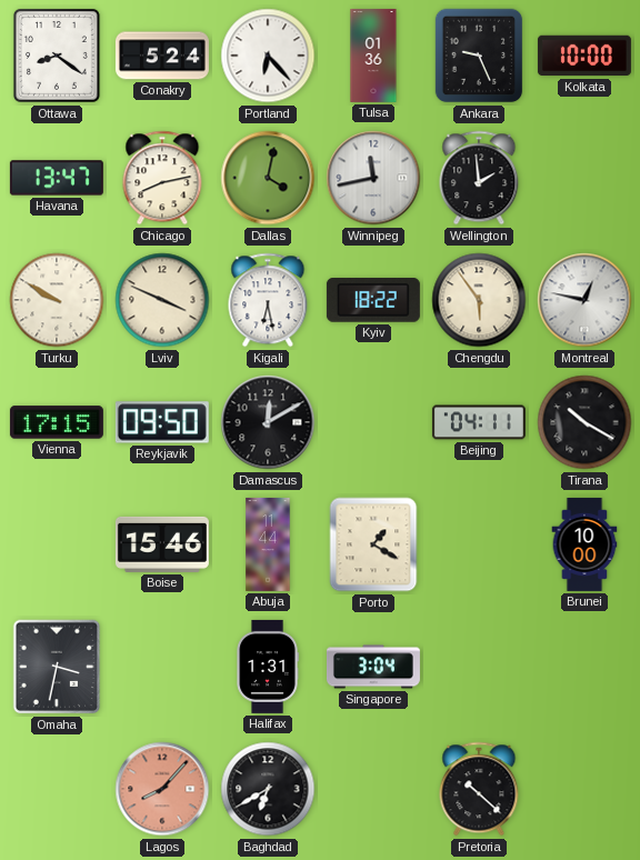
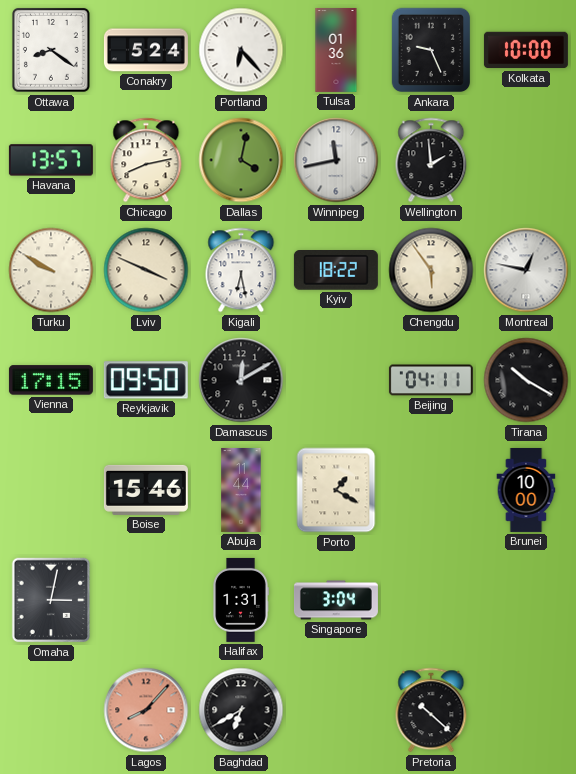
Havana: 13:47 -> 13:57 (51, 160)
Omaha: 3:32 -> 3:02 (51, 600)
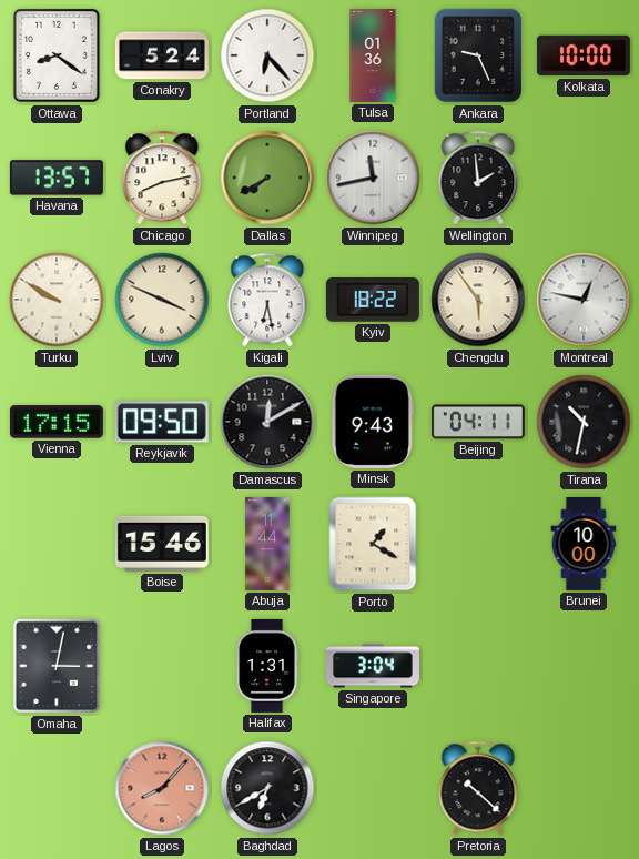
Dallas: 4:02 -> 7:40 (267, 178)
Minsk: none -> 9:43 (373, 422)
Tirana: 10:20 -> 10:32 (584, 422)
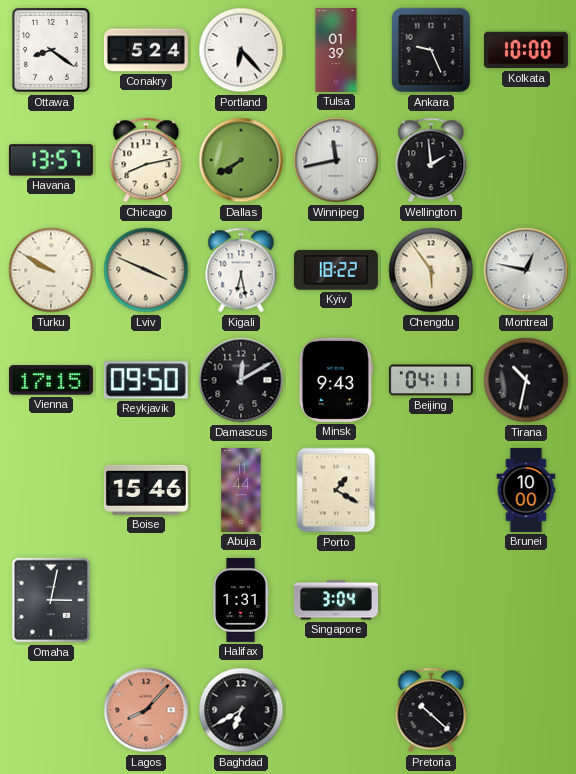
Tulsa: 01:36 -> 01:39 (336, 50)
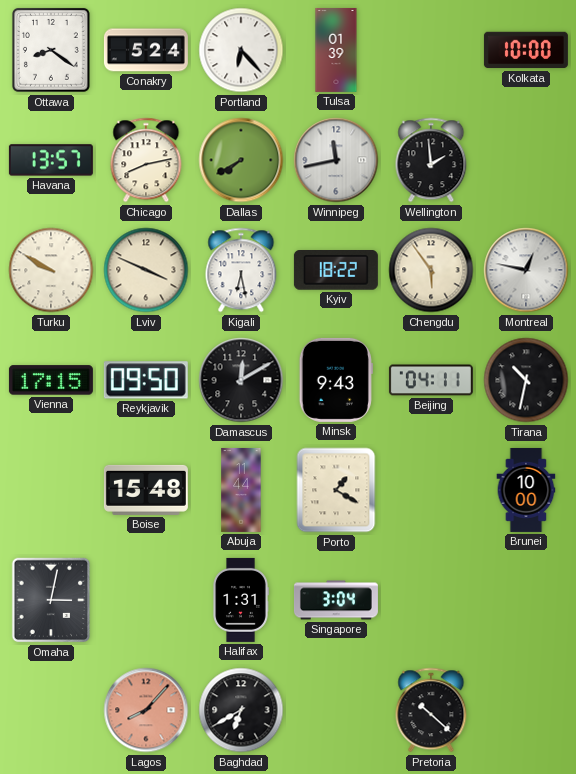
Ankara: 9:26 -> none (431, 50)
Boise: 15:46 -> 15:48 (146, 490)
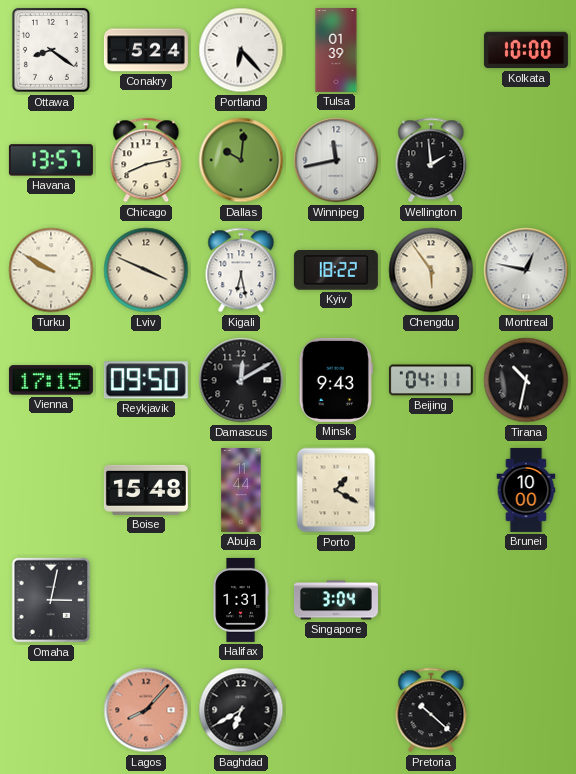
Dallas: 7:40 -> 10:01 (241, 160)
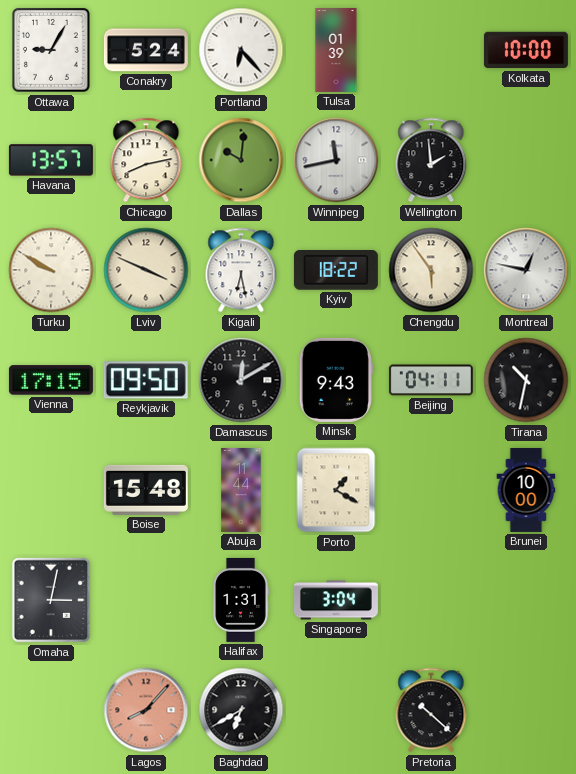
Ottawa: 8:21 -> 9:05 (51, 50)
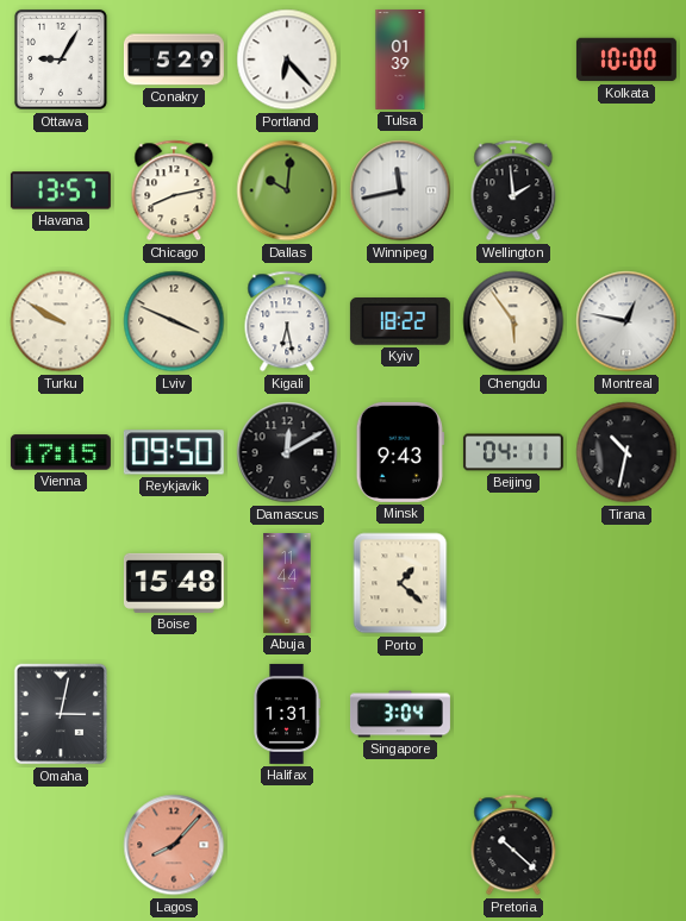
Conakry: 5:24 -> 5:29 (174, 59)
Porto: 1:20 -> 1:22 (400, 583)
Brunei: 10:00 -> none (526, 490)
Baghdad: 6:40 -> none (241, 710)
